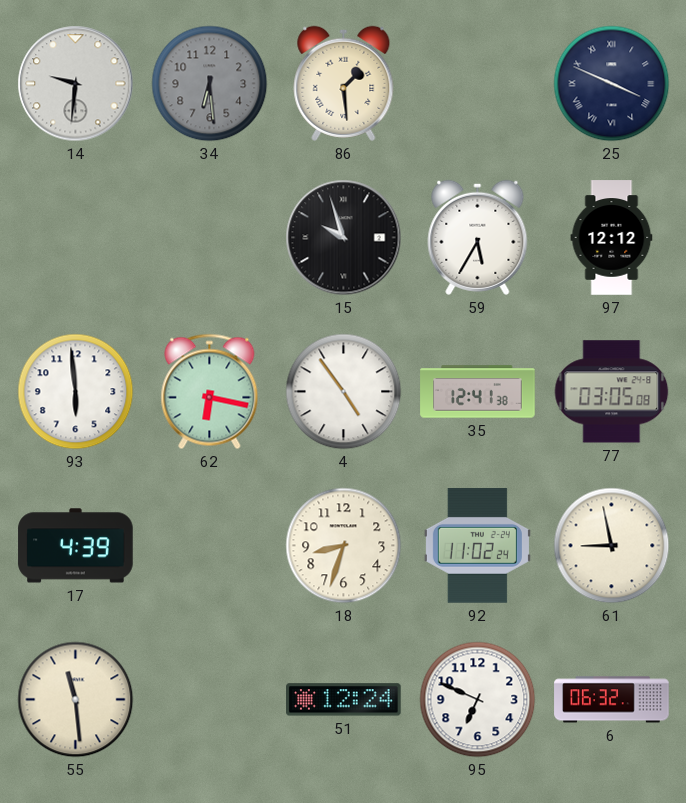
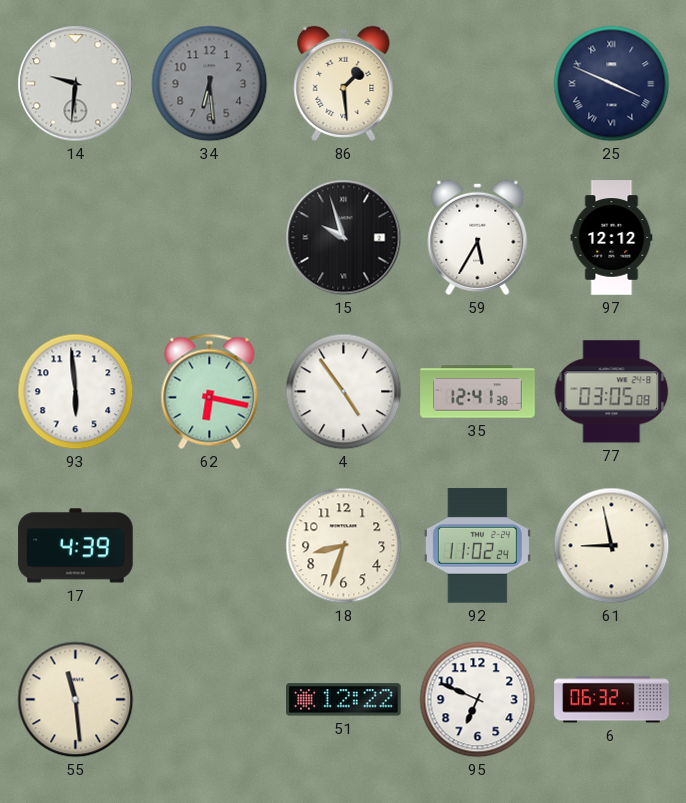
51: 12:24 -> 12:22 (344, 700)
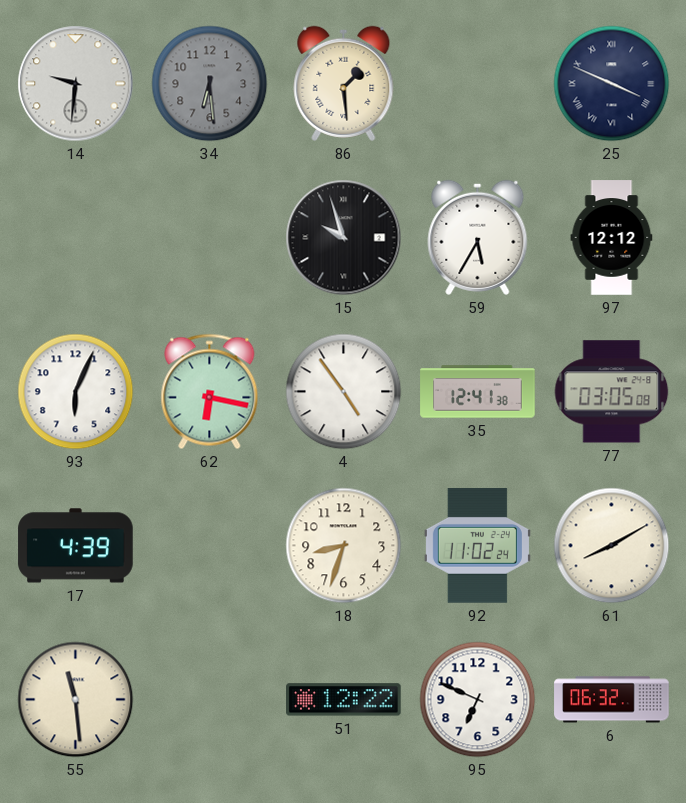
93: 5:59 -> 6:04 (76, 392)
61: 8:58 -> 8:10 (612, 546)
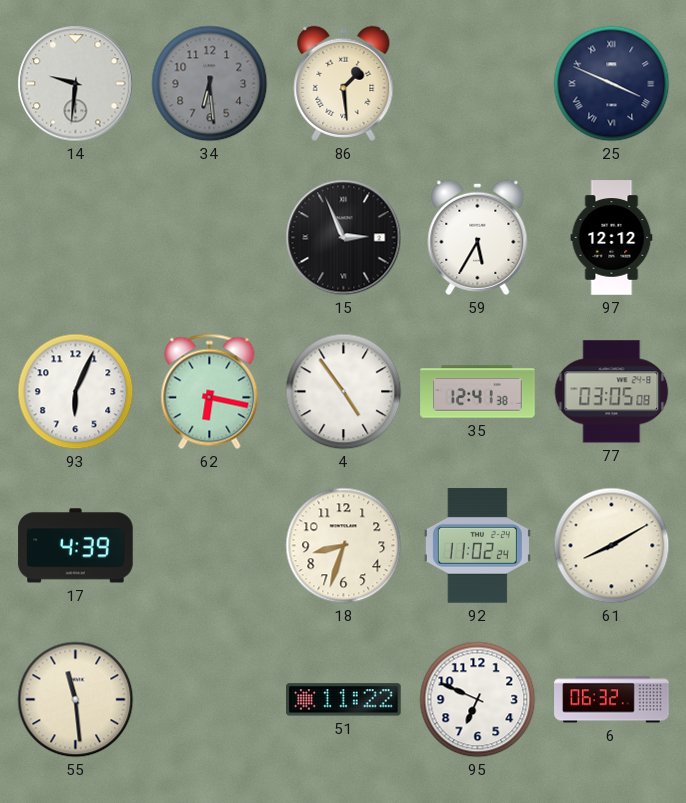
15: 9:57 -> 2:56 (344, 238)
51: 12:22 -> 11:22 (344, 700)
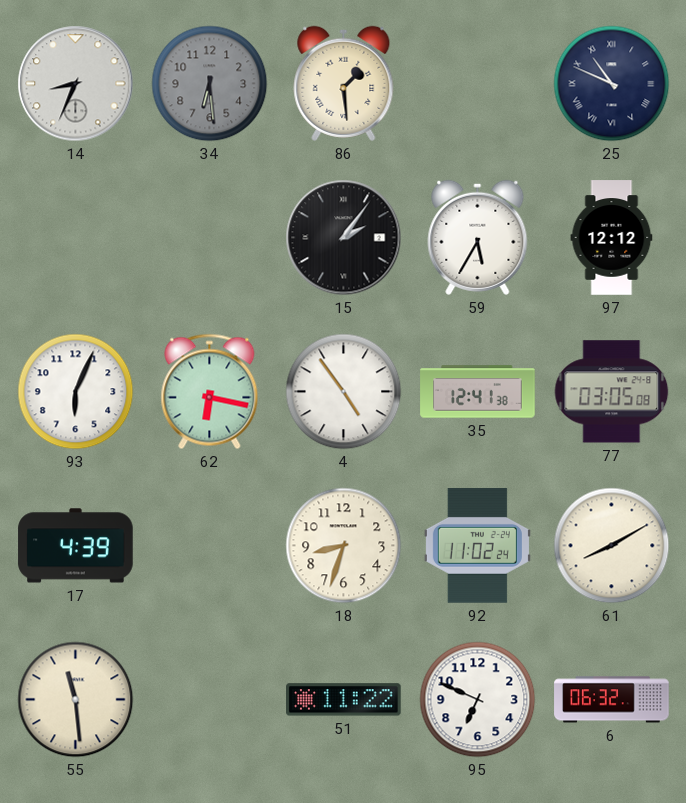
14: 9:31 -> 8:34 (76, 84)
25: 3:49 -> 10:49 (612, 84)
15: 2:56 -> 2:06 (344, 238)
